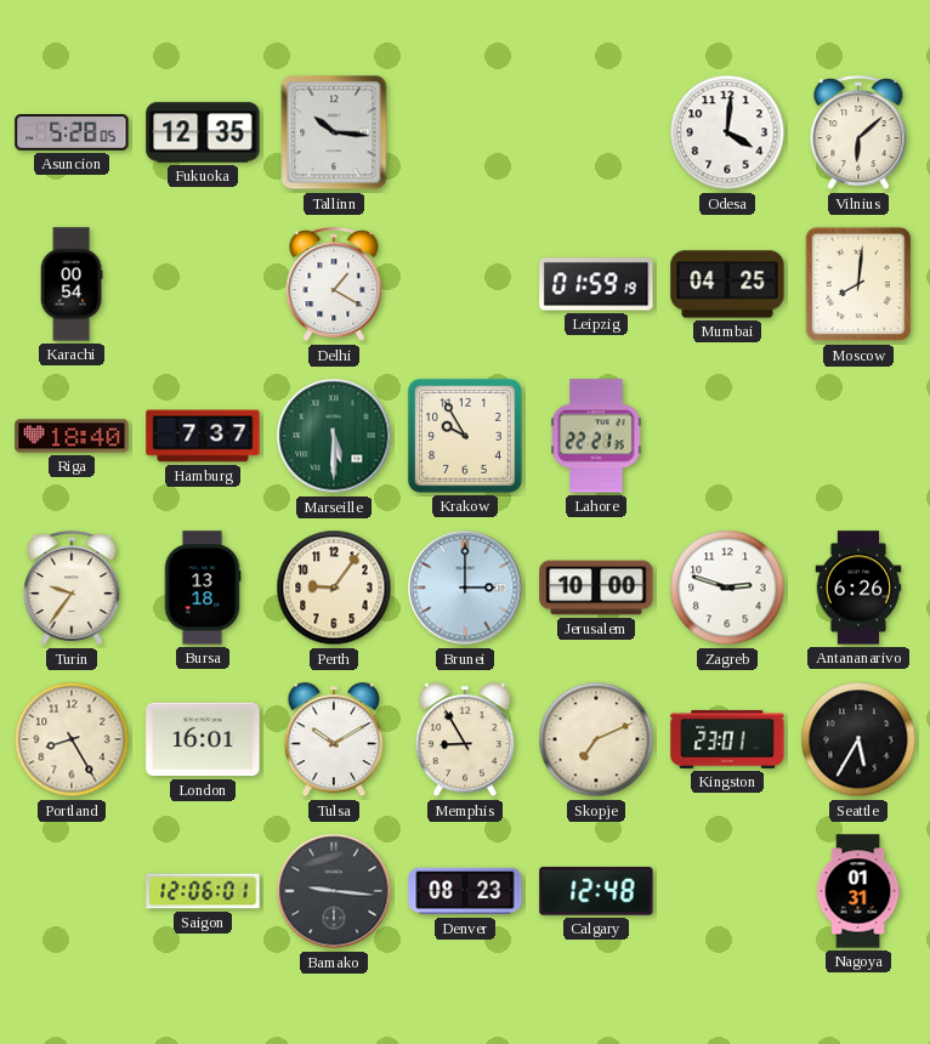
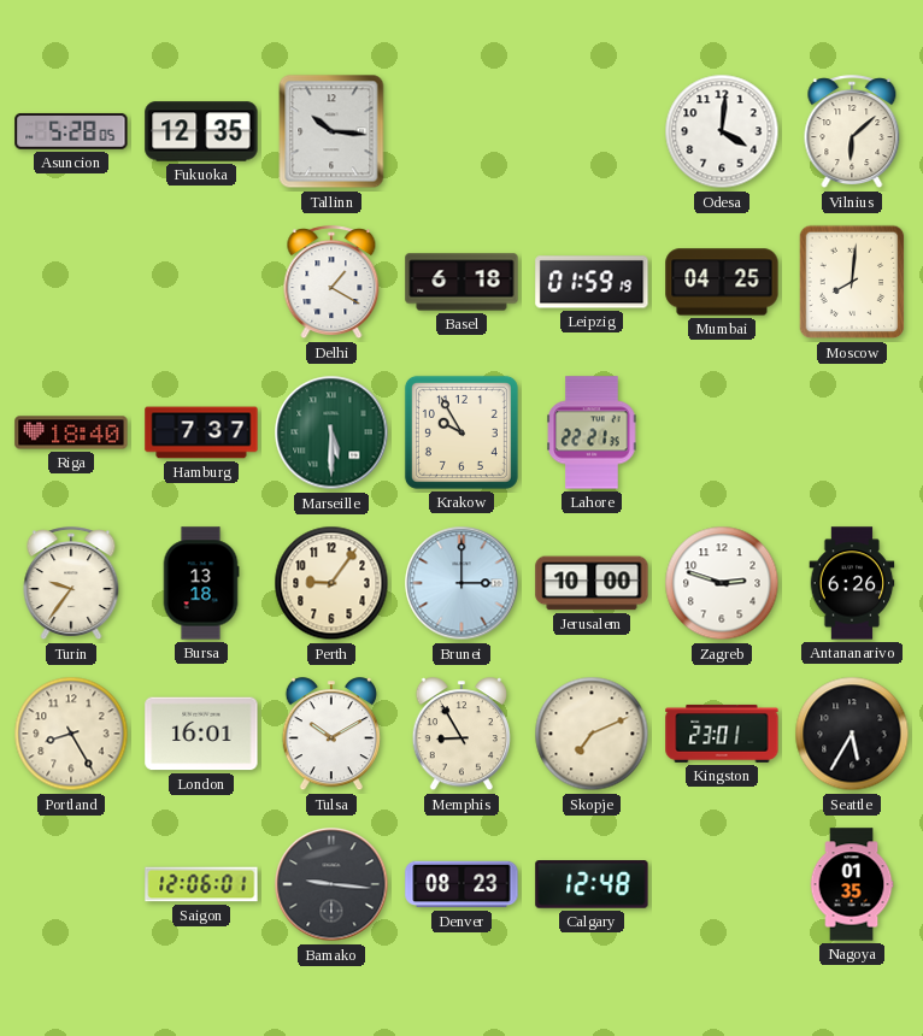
Karachi: 00:54 -> none (72, 284)
Basel: none -> 6:18 (461, 282)
Nagoya: 01:31 -> 01:35 (852, 884)
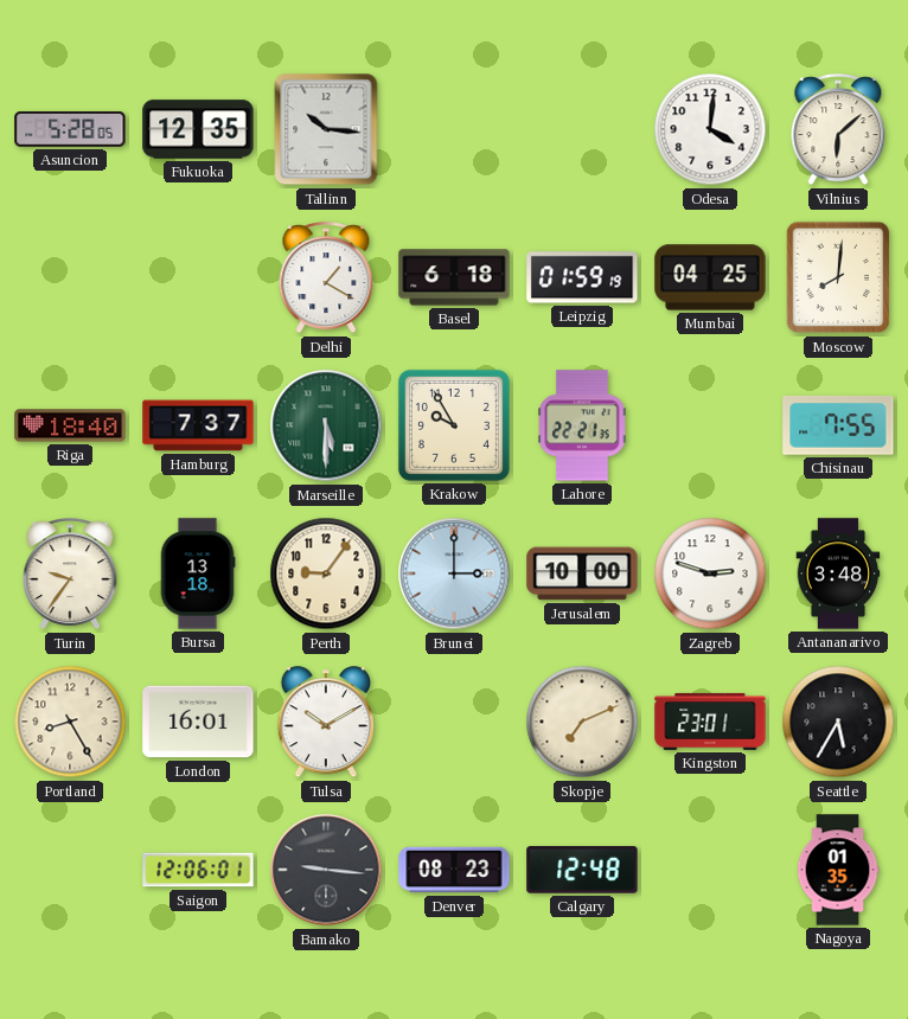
Chisinau: none -> 7:55 (838, 427)
Antananarivo: 6:26 -> 3:48 (838, 573)
Memphis: 8:55 -> none (460, 735)
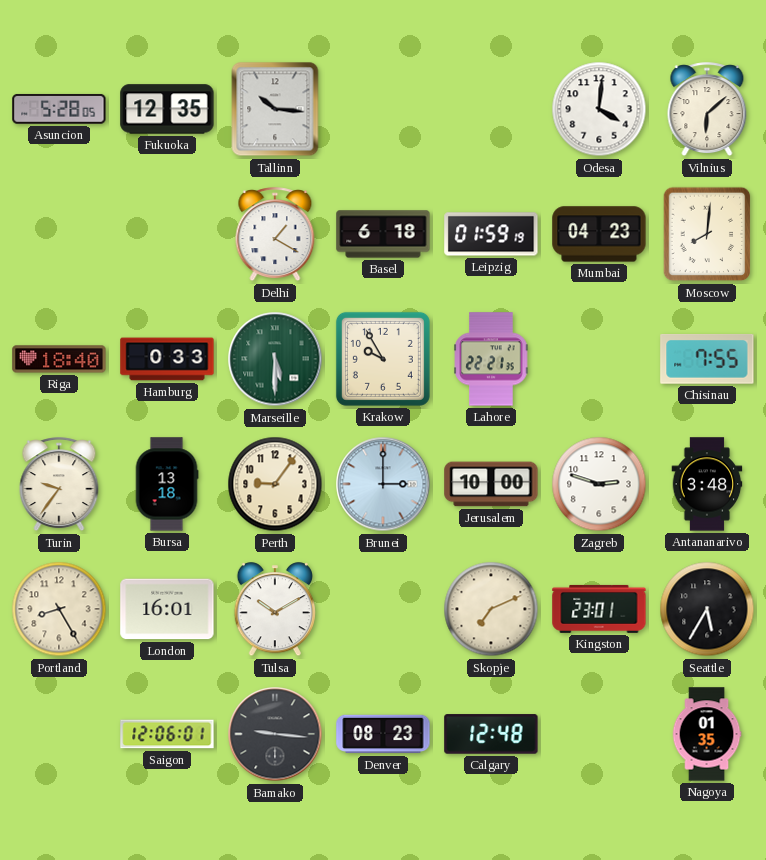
Mumbai: 04:25 -> 04:23 (599, 234)
Hamburg: 7:37 -> 0:33 (167, 359)
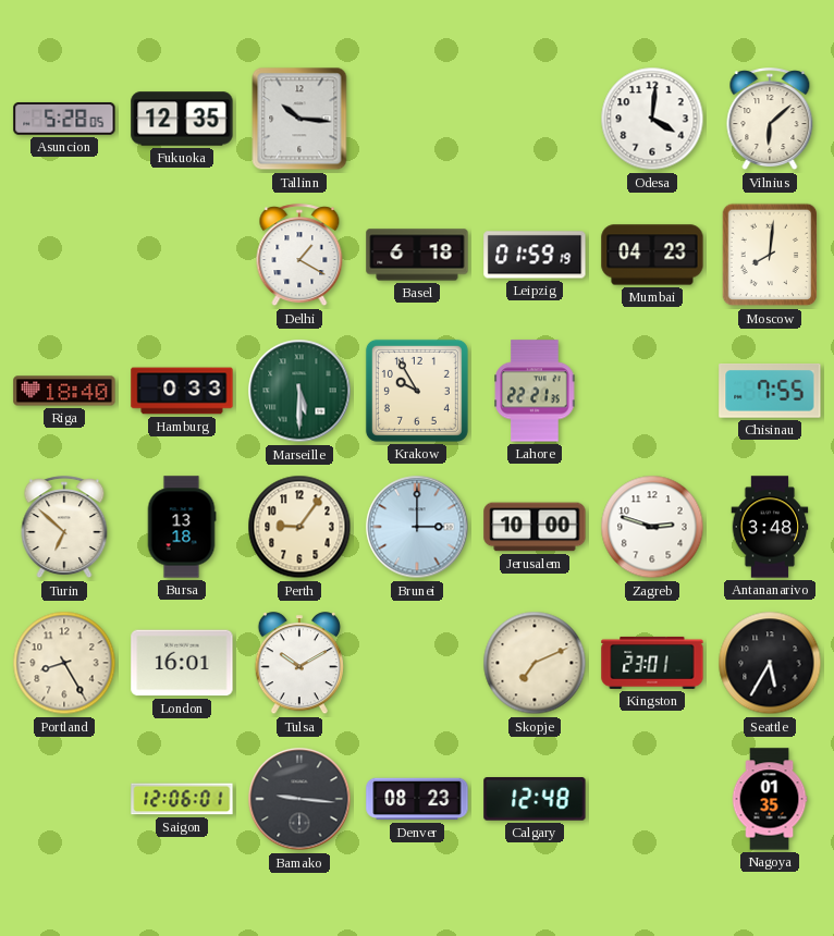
Turin: 9:36 -> 6:52 (64, 528)
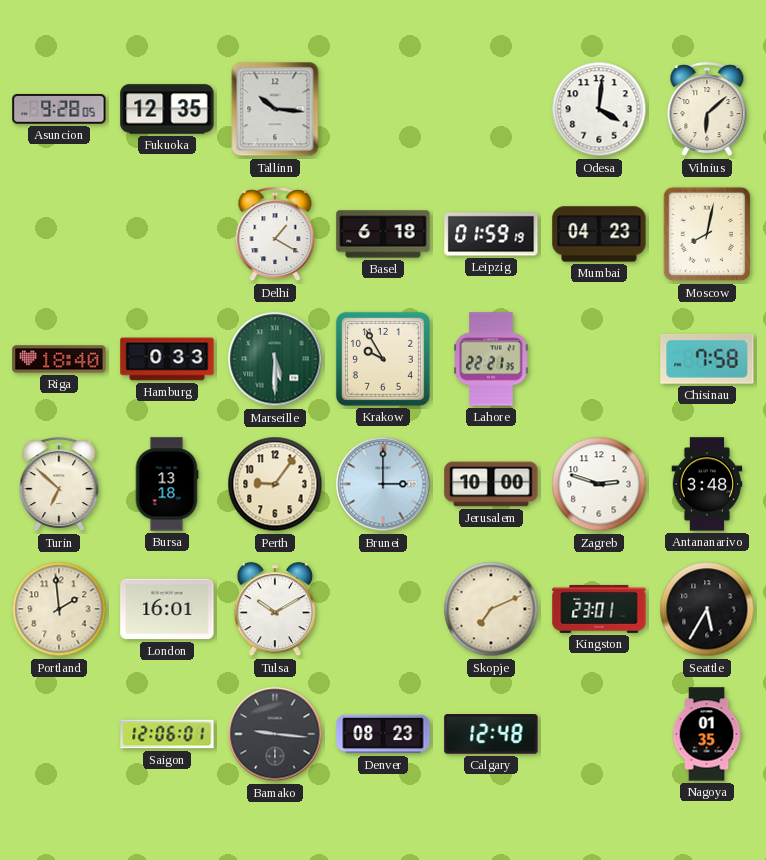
Asuncion: 5:28 -> 9:28 (59, 109)
Moscow: 8:01 -> 8:02 (707, 234)
Chisinau: 7:55 -> 7:58 (707, 360)
Portland: 8:25 -> 1:59 (59, 609)
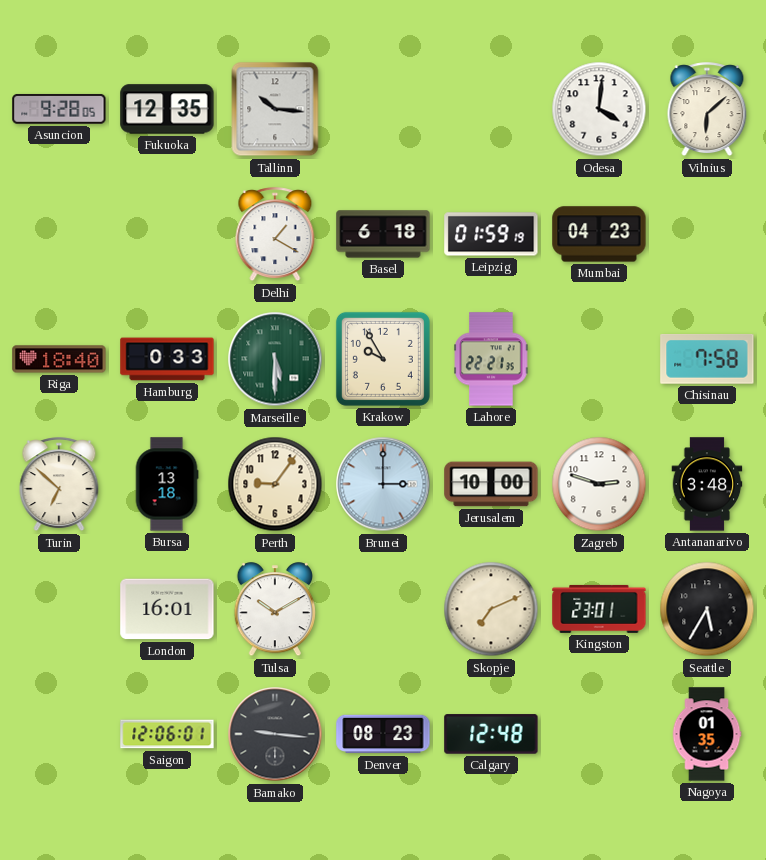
Moscow: 8:02 -> none (707, 234)
Portland: 1:59 -> none (59, 609)
